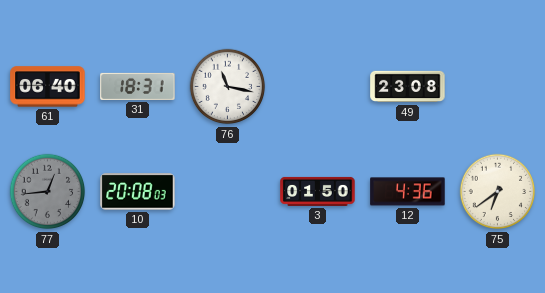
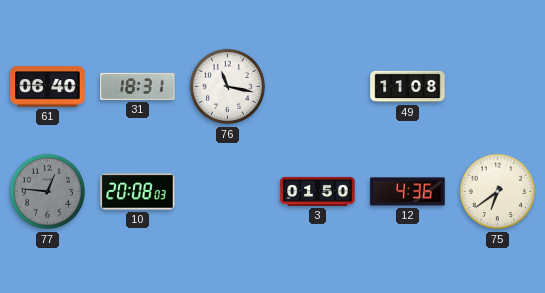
49: 23:08 -> 11:08 (408, 87)
77: 12:44 -> 12:46 (48, 192)
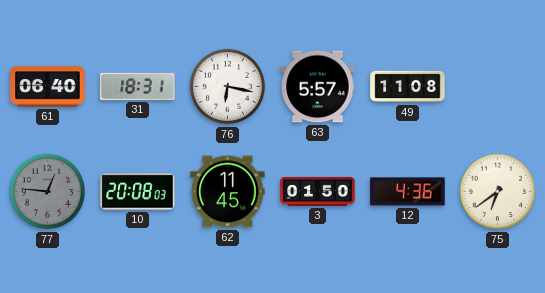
76: 11:17 -> 6:17 (228, 87)
63: none -> 5:57 (318, 87)
62: none -> 11:45 (228, 192)
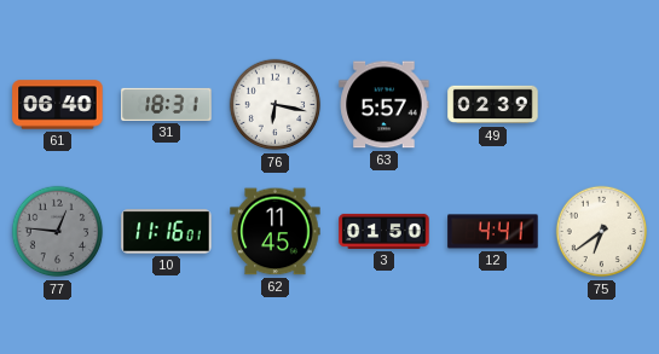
49: 11:08 -> 02:39 (493, 105)
10: 20:08 -> 11:16 (167, 232)
12: 4:36 -> 4:41 (493, 232)
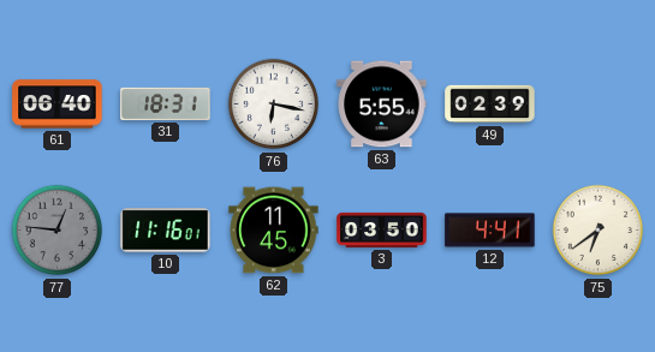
63: 5:57 -> 5:55 (382, 105)
3: 01:50 -> 03:50 (382, 229)
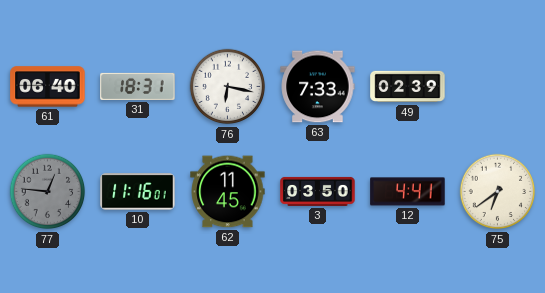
63: 5:55 -> 7:33 (318, 87)
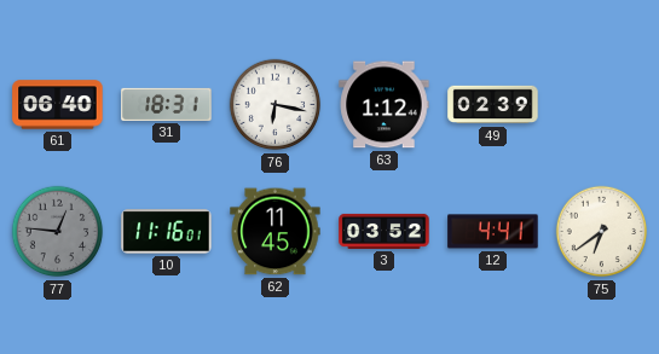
63: 7:33 -> 1:12 (385, 105)
3: 03:50 -> 03:52 (385, 231)
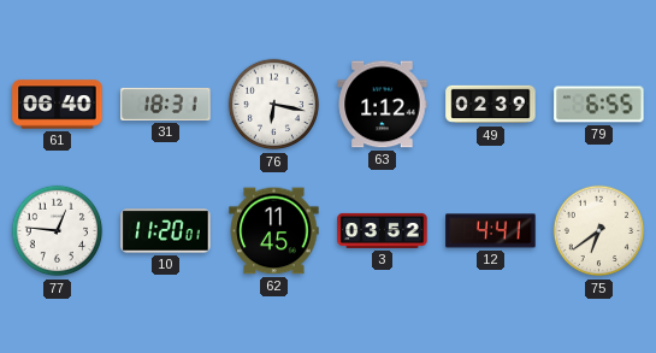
79: none -> 6:55 (599, 105)
77 dial: grey -> white (58, 231)
10: 11:16 -> 11:20 (166, 231)
